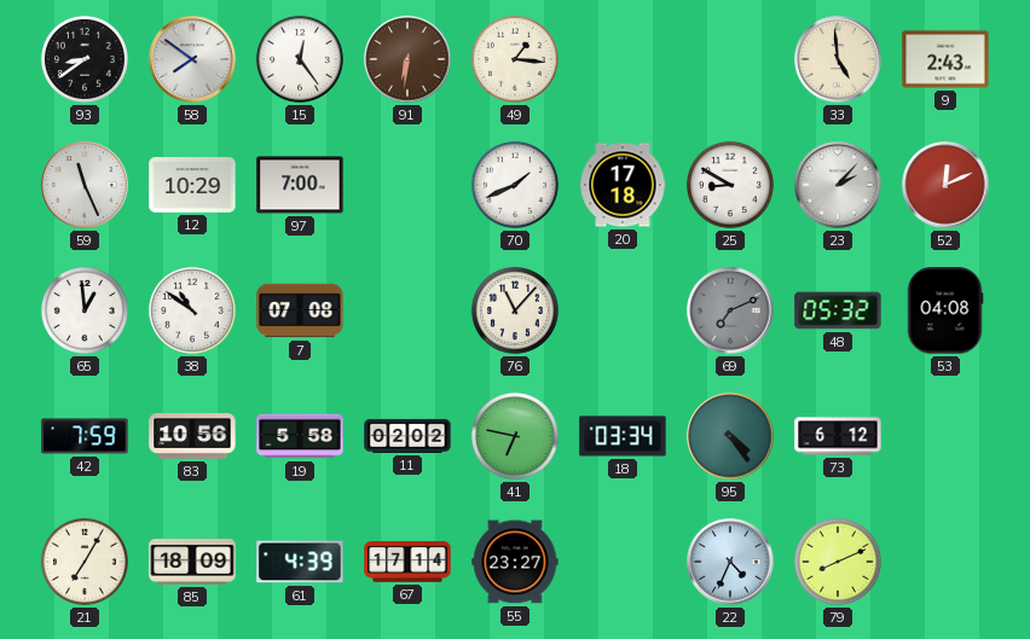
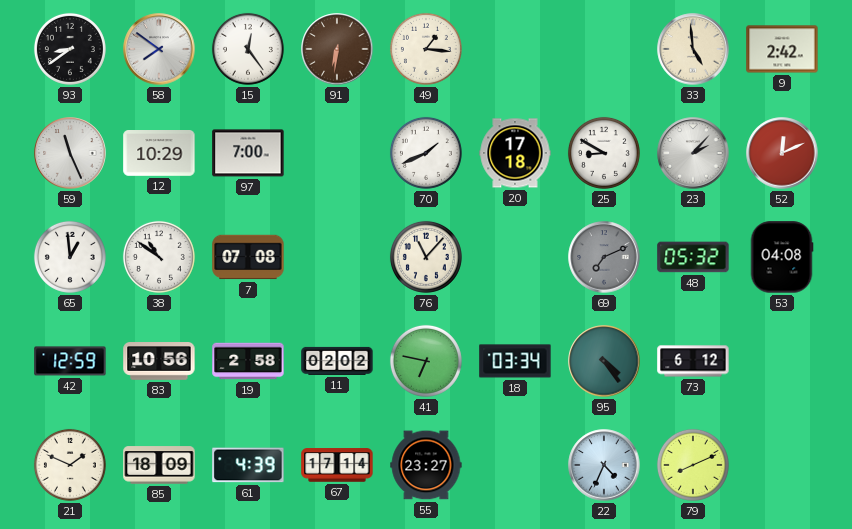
9: 2:43 -> 2:42 (782, 49)
42: 7:59 -> 12:59 (70, 361)
19: 5:58 -> 2:58 (248, 361)
21: 7:05 -> 1:49 (70, 465)
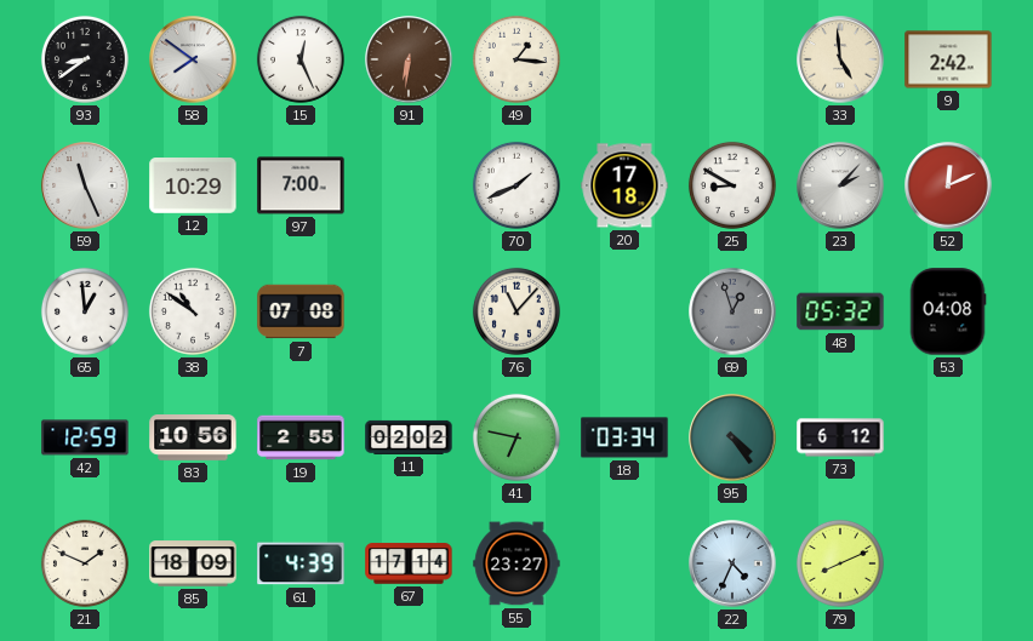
15: 12:24 -> 12:26 (301, 59)
69: 7:11 -> 12:57 (732, 311)
19: 2:58 -> 2:55 (301, 437)
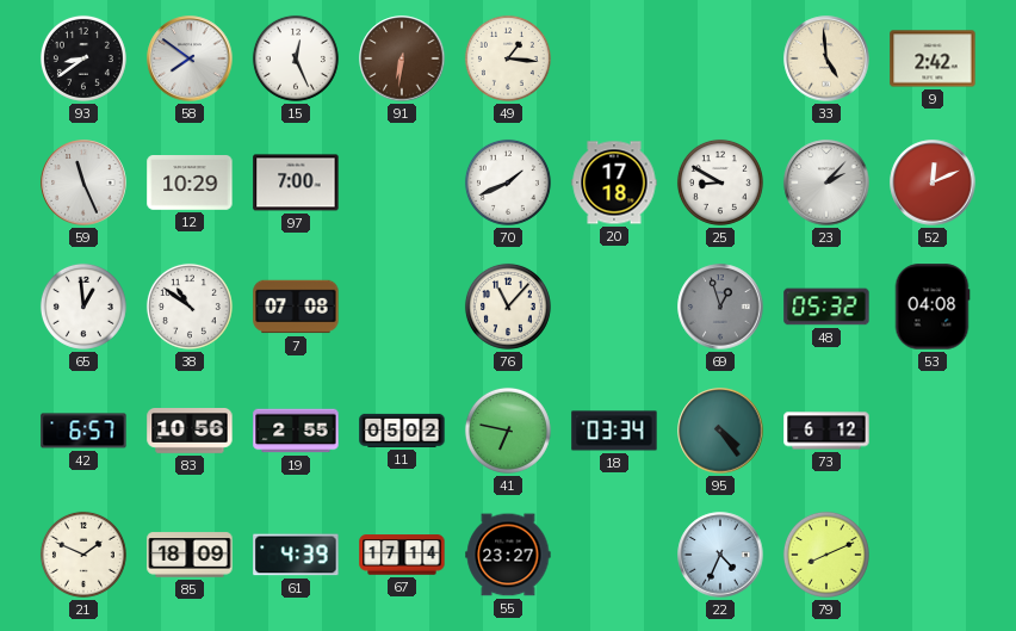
42: 12:59 -> 6:57 (83, 431)
11: 02:02 -> 05:02 (402, 431)
